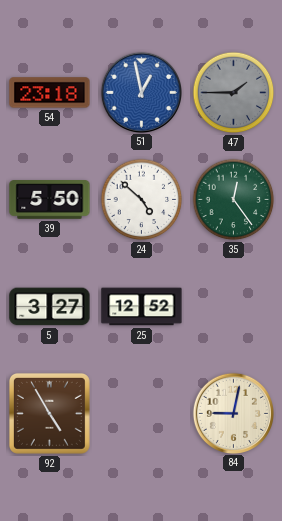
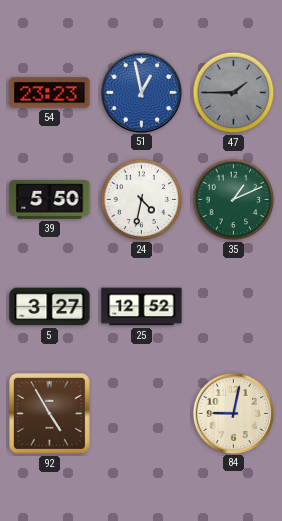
54: 23:18 -> 23:23 (50, 93)
24: 4:52 -> 4:32 (142, 200)
35: 12:24 -> 1:11 (234, 200)
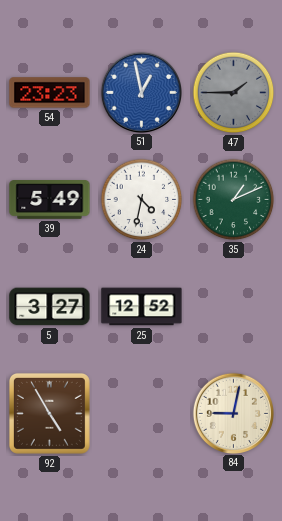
39: 5:50 -> 5:49 (50, 200)
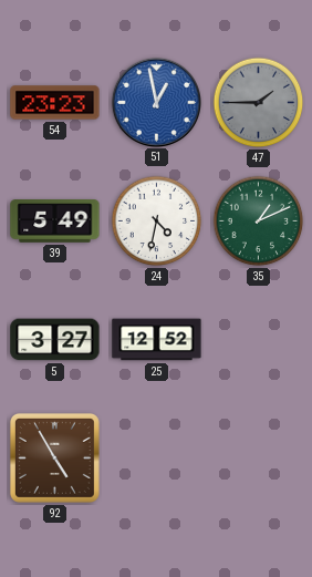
84: 9:02 -> none (233, 413)
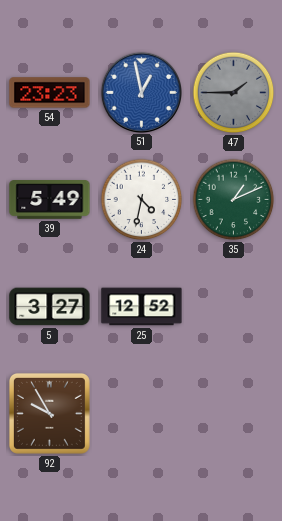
92: 4:55 -> 9:55 (49, 413)
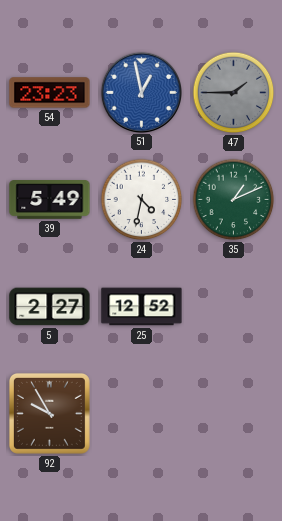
5: 3:27 -> 2:27 (50, 307)
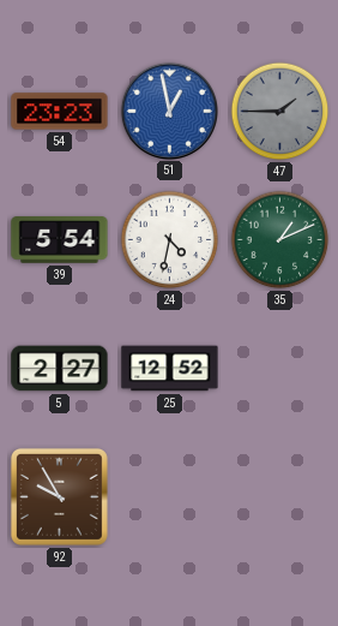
39: 5:49 -> 5:54 (60, 240)
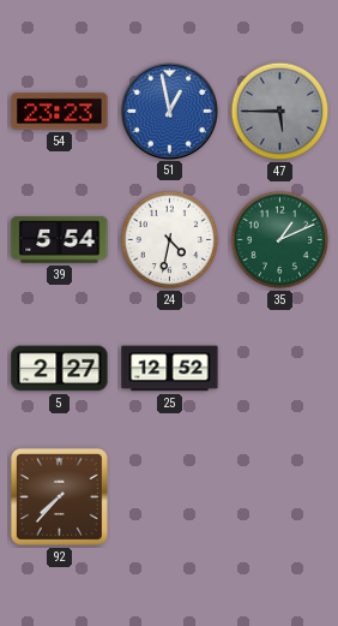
47: 1:45 -> 5:45 (280, 112)
92: 9:55 -> 7:37 (59, 496)
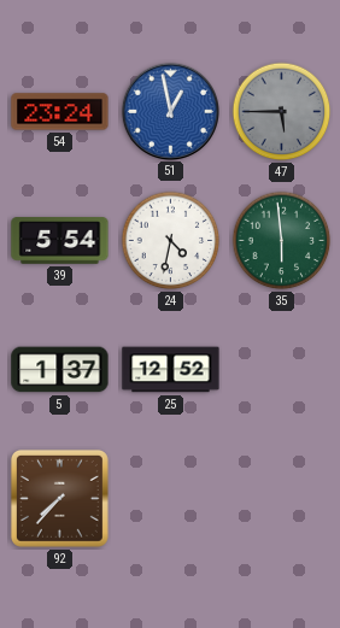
54: 23:23 -> 23:24 (60, 112)
35: 1:11 -> 5:59 (282, 241)
5: 2:27 -> 1:37 (60, 370)
